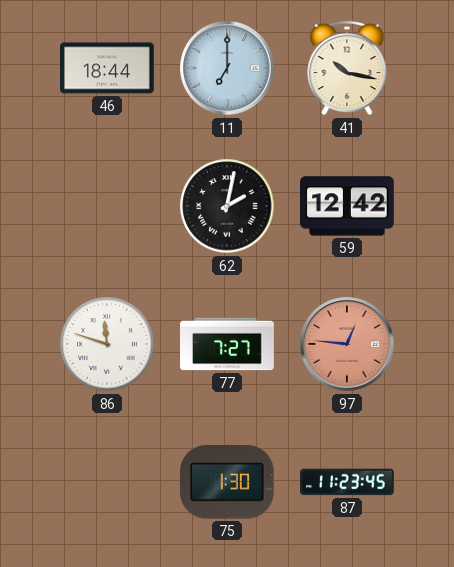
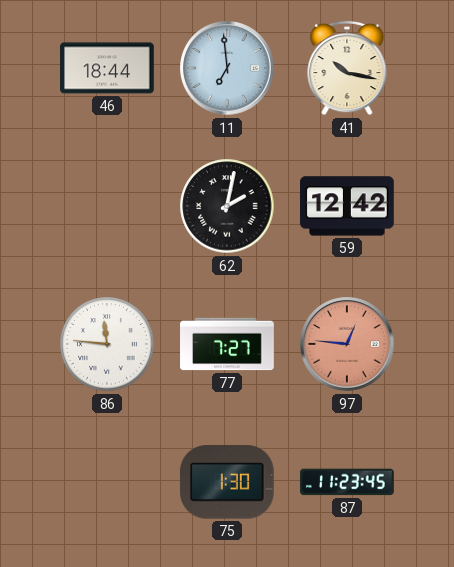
11: 7:00 -> 6:59 (227, 68)
86: 11:48 -> 11:46 (107, 344)
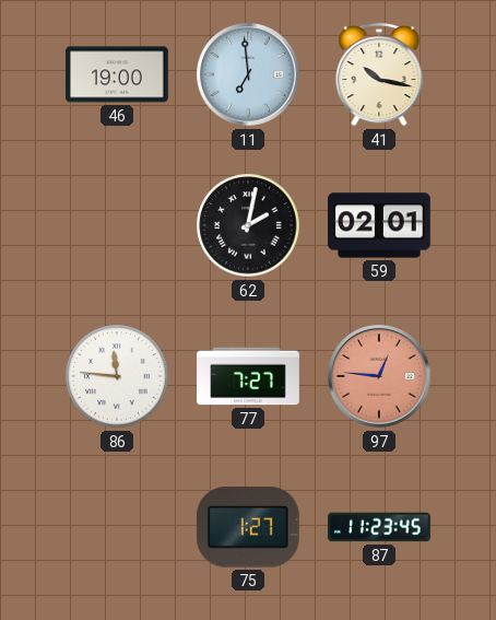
46: 18:44 -> 19:00 (117, 74)
59: 12:42 -> 02:01 (379, 225)
75: 1:30 -> 1:27 (248, 527)
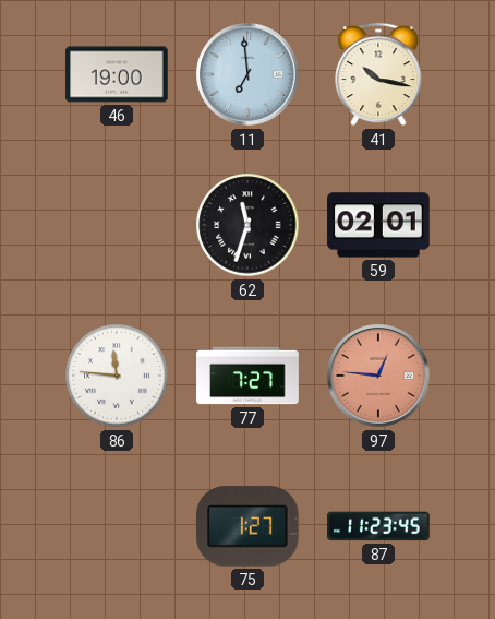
62: 2:02 -> 11:33 (247, 225)
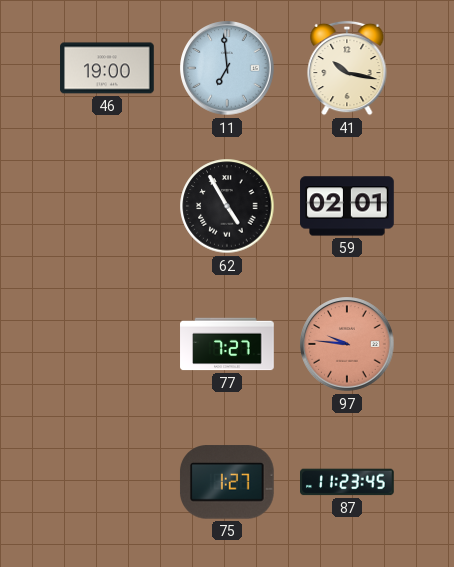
62: 11:33 -> 4:55 (227, 206)
86: 11:46 -> none (117, 376)
97: 12:46 -> 9:46 (347, 344)
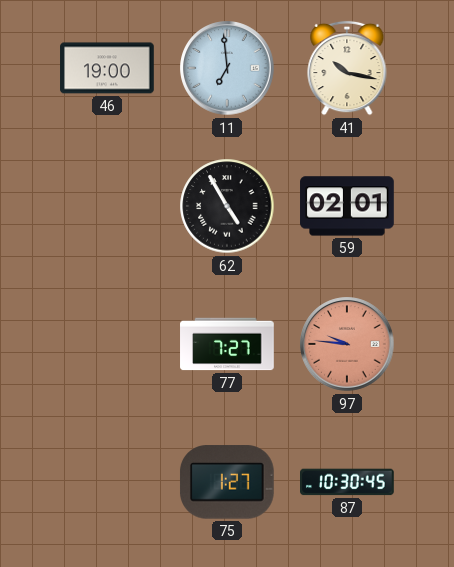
87: 11:23 -> 10:30 (348, 482)
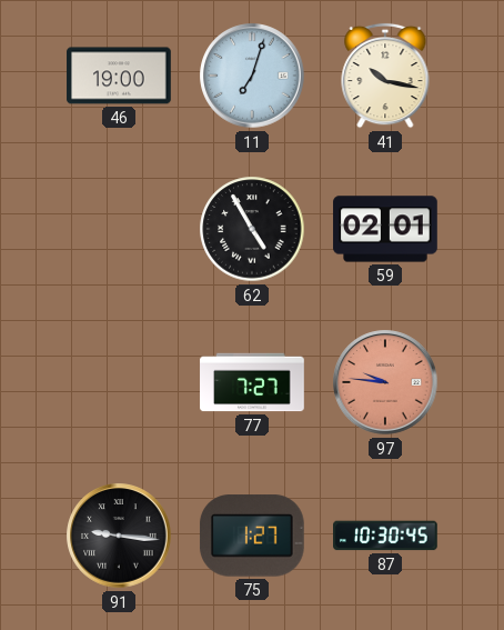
11: 6:59 -> 7:03 (252, 76)
91: none -> 9:16 (119, 536)
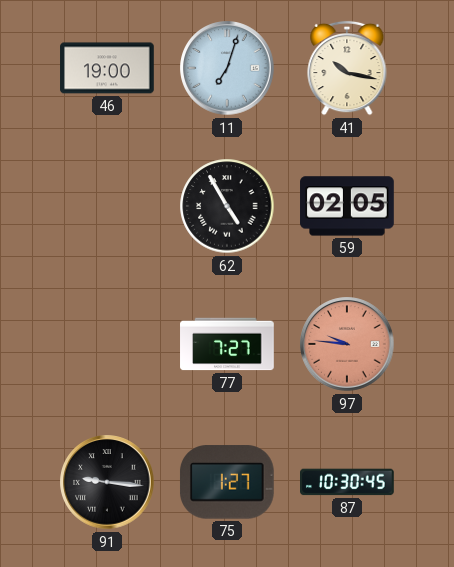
59: 02:01 -> 02:05 (347, 206)
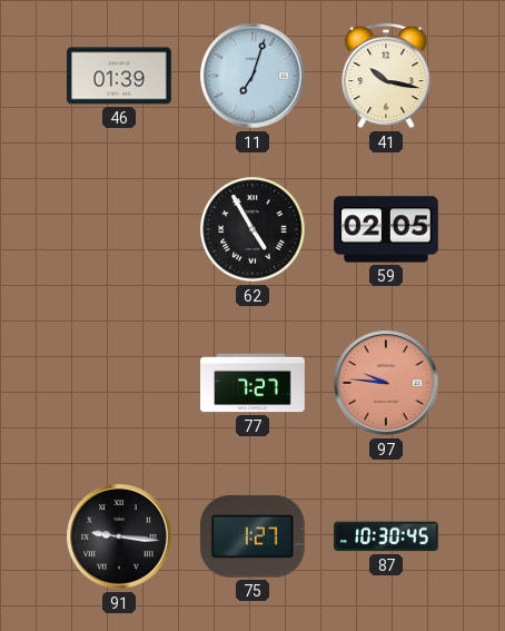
46: 19:00 -> 01:39 (119, 76)
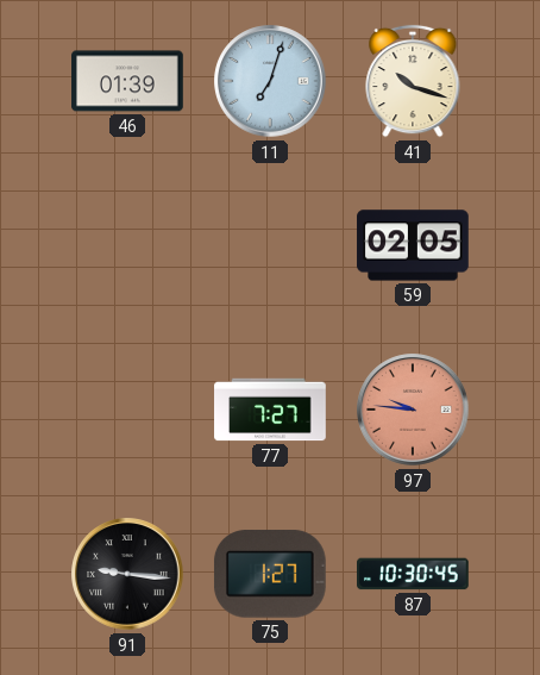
41: 10:17 -> 10:18 (413, 81)
62: 4:55 -> none (253, 229)
